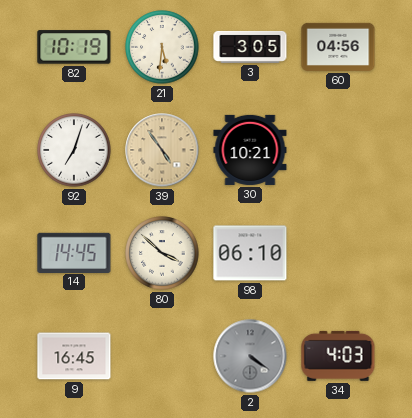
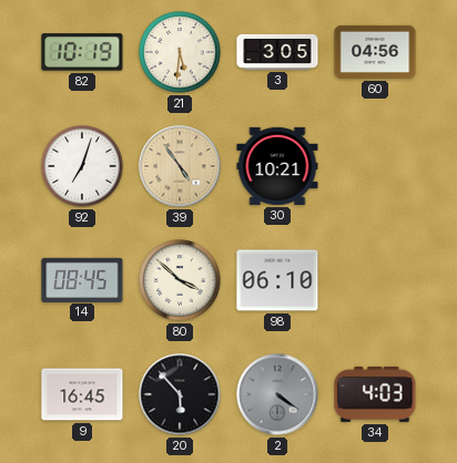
14: 14:45 -> 08:45 (82, 279)
20: none -> 5:53 (180, 394)
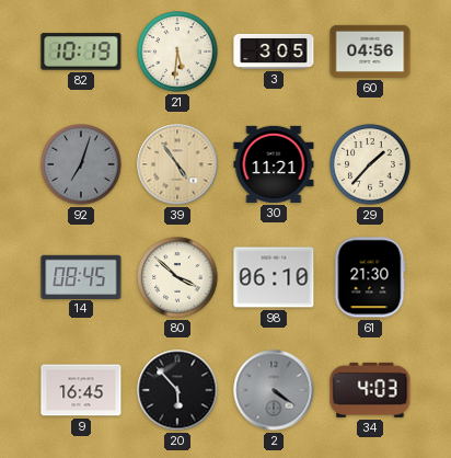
92 dial: white -> grey (81, 164)
30: 10:21 -> 11:21 (274, 164)
29: none -> 1:37 (370, 164)
61: none -> 21:30 (370, 277)
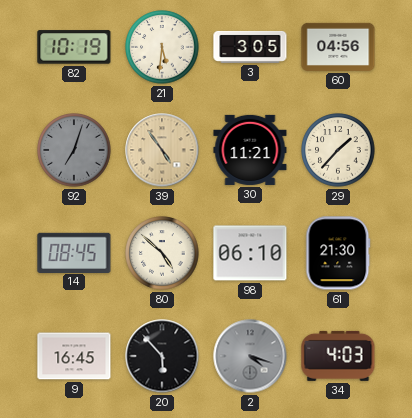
80: 3:52 -> 4:52 (162, 253)
2: 4:21 -> 4:18 (250, 356)
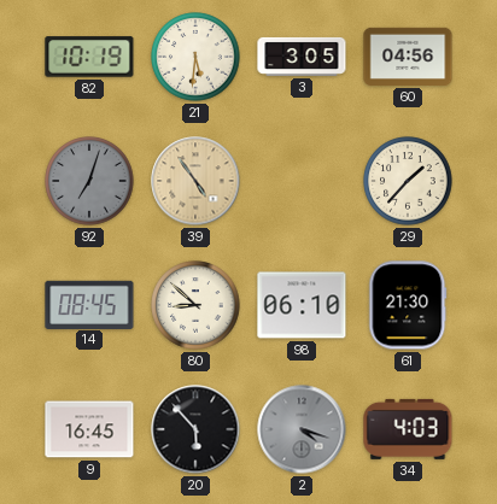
30: 11:21 -> none (250, 150)
80: 4:52 -> 8:52 (195, 305)
